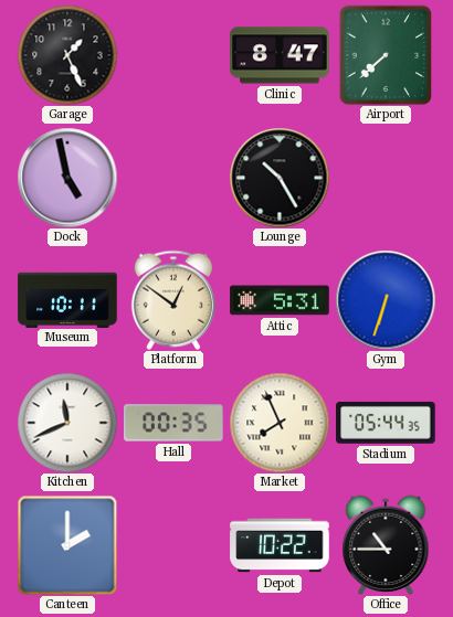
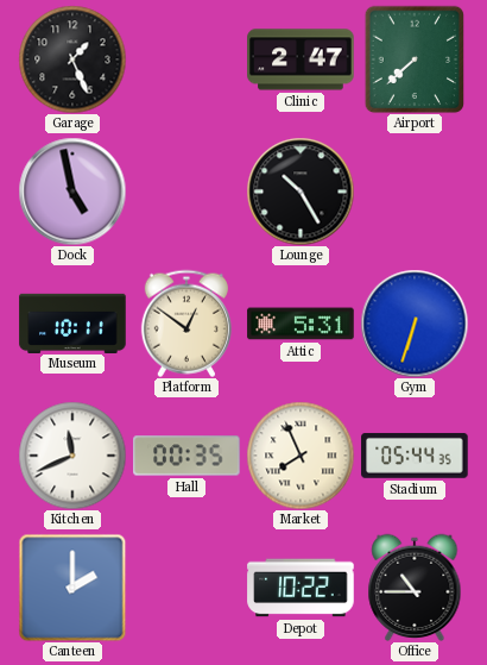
Clinic: 8:47 -> 2:47 (301, 59)
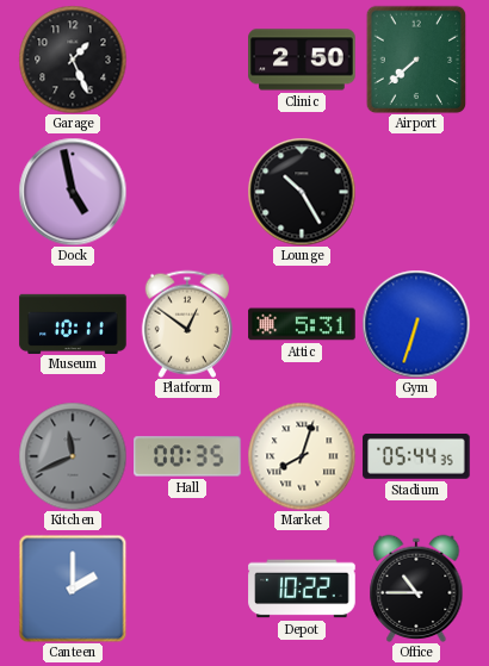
Clinic: 2:47 -> 2:50 (302, 60)
Kitchen dial: white -> grey (73, 456)
Market: 7:56 -> 8:03 (302, 456)
